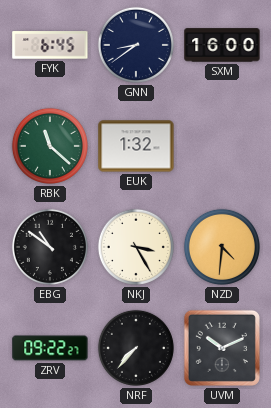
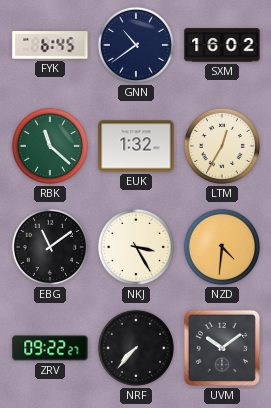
GNN: 8:39 -> 10:39 (136, 45)
SXM: 16:00 -> 16:02 (222, 45)
LTM: none -> 12:35 (222, 146)
EBG: 10:51 -> 11:09 (50, 247)
UVM: 10:11 -> 10:09 (222, 348)
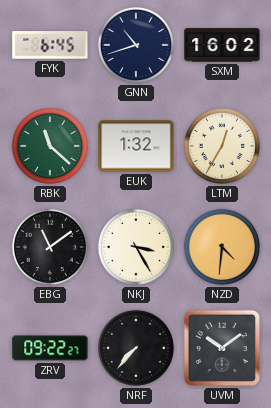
GNN: 10:39 -> 10:42 (136, 45)
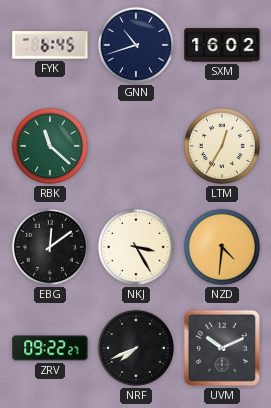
EUK: 1:32 -> none (136, 146)
EBG: 11:09 -> 12:09 (50, 247)
NRF: 7:37 -> 7:41 (136, 348)
UVM: 10:09 -> 10:11 (222, 348)
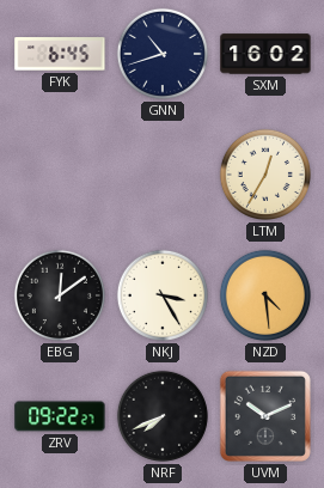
RBK: 11:22 -> none (50, 146)
NZD: 4:31 -> 4:29 (265, 295)
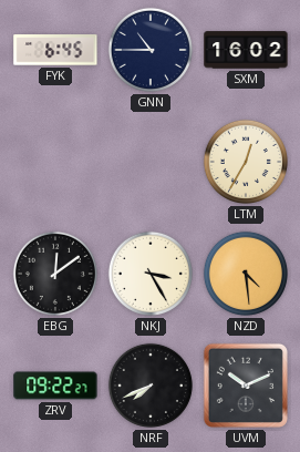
GNN: 10:42 -> 10:45 (151, 50)
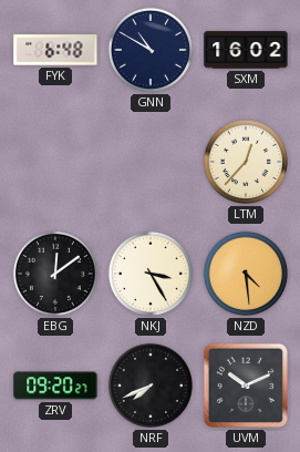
FYK: 6:45 -> 6:48 (55, 50)
GNN: 10:45 -> 10:50 (151, 50)
LTM: 12:35 -> 12:37 (246, 162)
ZRV: 09:22 -> 09:20 (55, 386)
